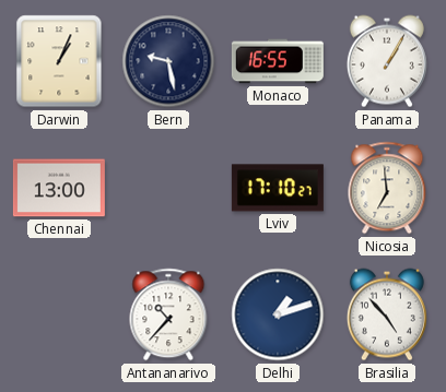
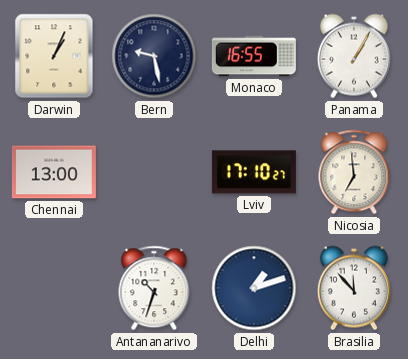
Antananarivo: 10:37 -> 10:33 (154, 288)
Brasilia: 4:53 -> 11:53 (354, 288)
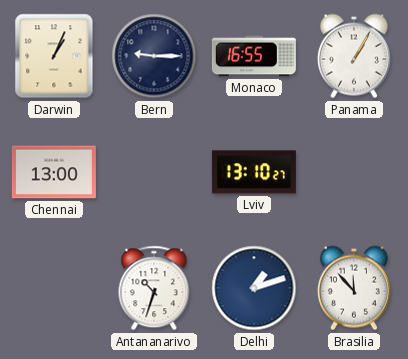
Bern: 9:28 -> 9:15 (154, 56)
Lviv: 17:10 -> 13:10 (254, 172)
Nicosia: 6:59 -> none (354, 172)
